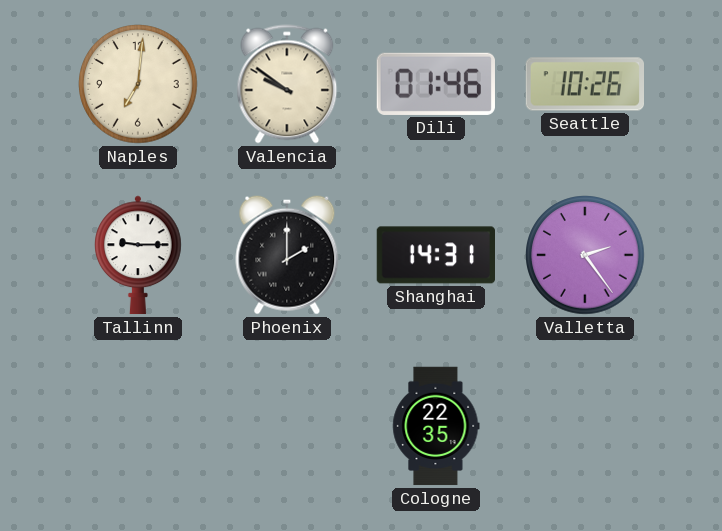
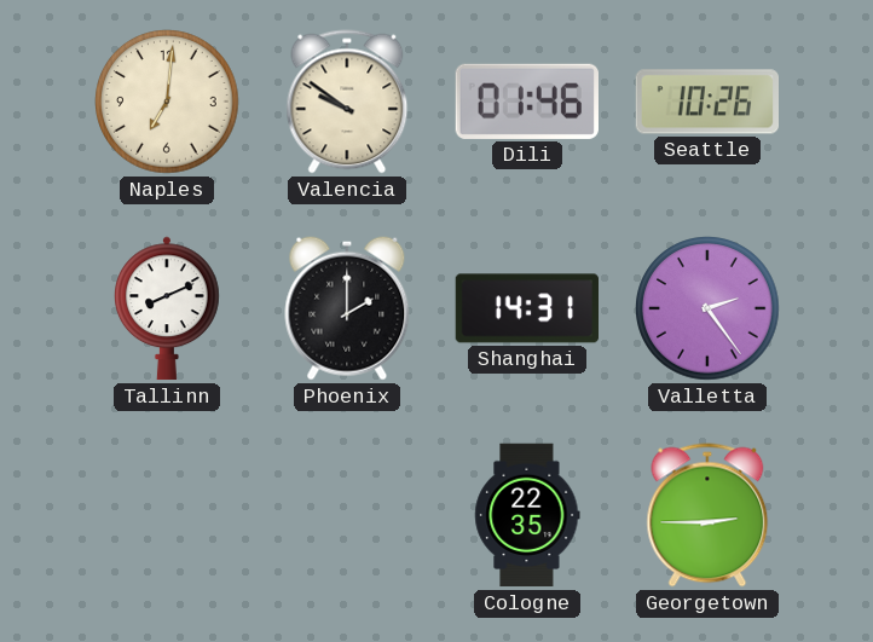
Tallinn: 9:15 -> 8:11 (168, 308)
Georgetown: none -> 2:45 (707, 515)
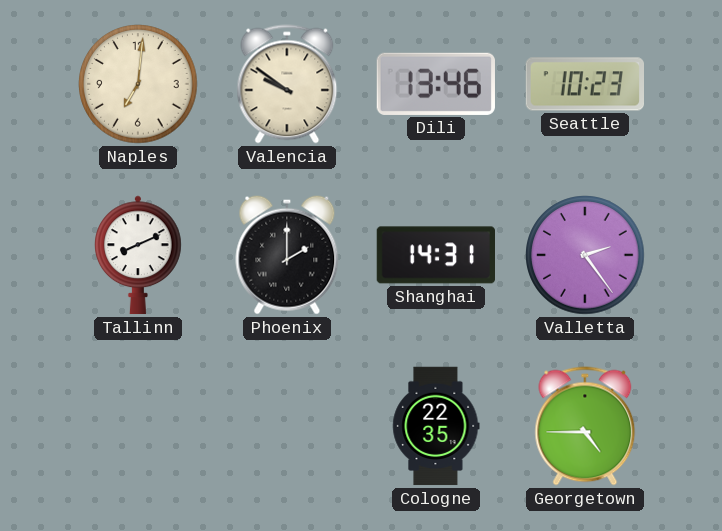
Dili: 01:46 -> 13:46 (436, 84)
Seattle: 10:26 -> 10:23 (585, 84)
Georgetown: 2:45 -> 4:45 (585, 426)
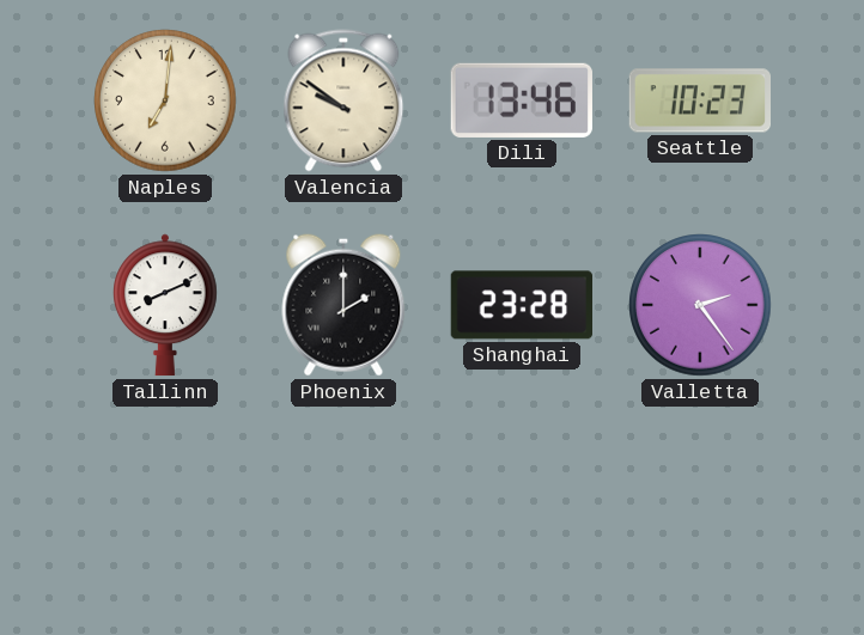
Shanghai: 14:31 -> 23:28 (521, 305)
Cologne: 22:35 -> none (436, 426)
Georgetown: 4:45 -> none (585, 426)
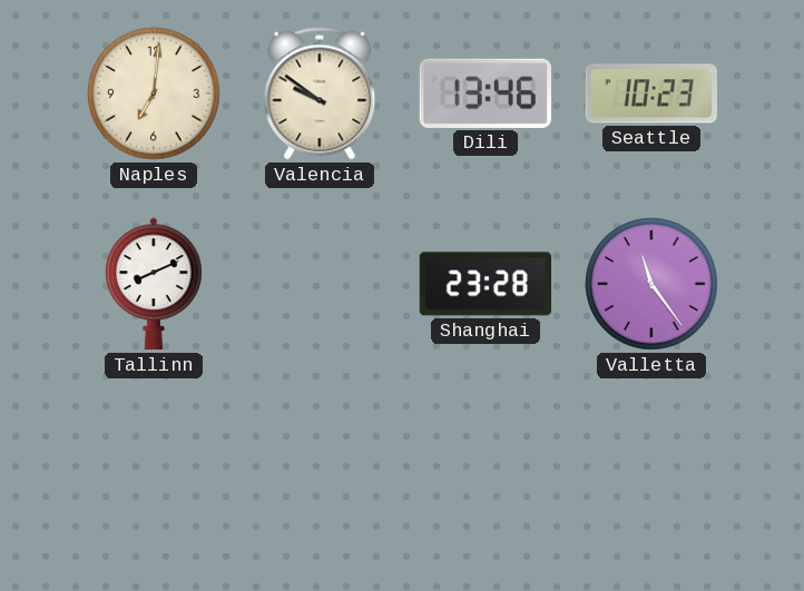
Phoenix: 2:00 -> none (343, 305)
Valletta: 2:24 -> 11:24 (651, 284)
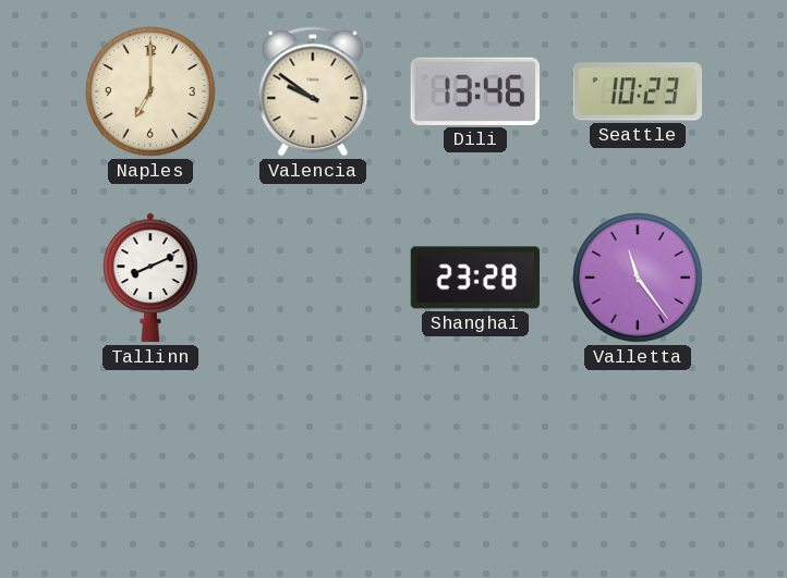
Naples: 7:01 -> 7:00 (150, 91)
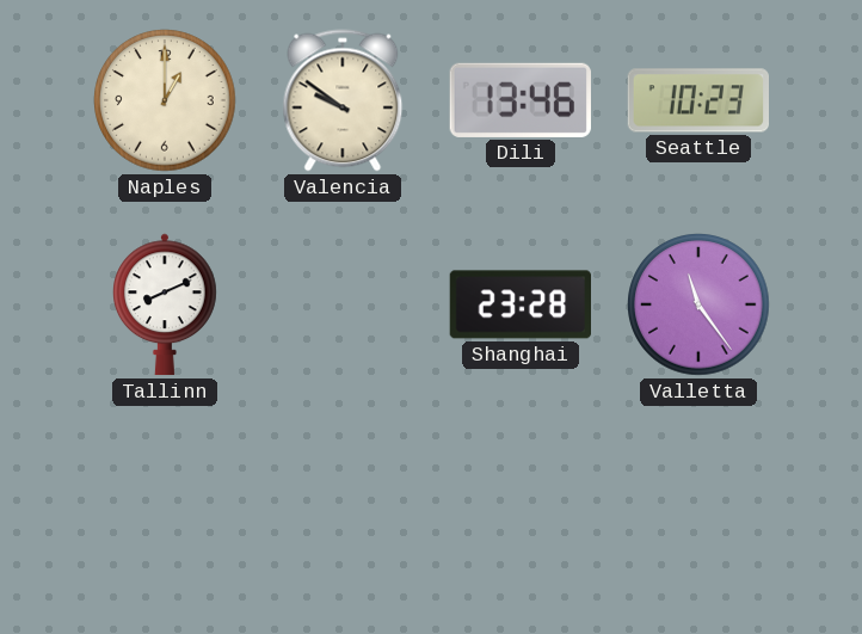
Naples: 7:00 -> 1:00 (165, 100)
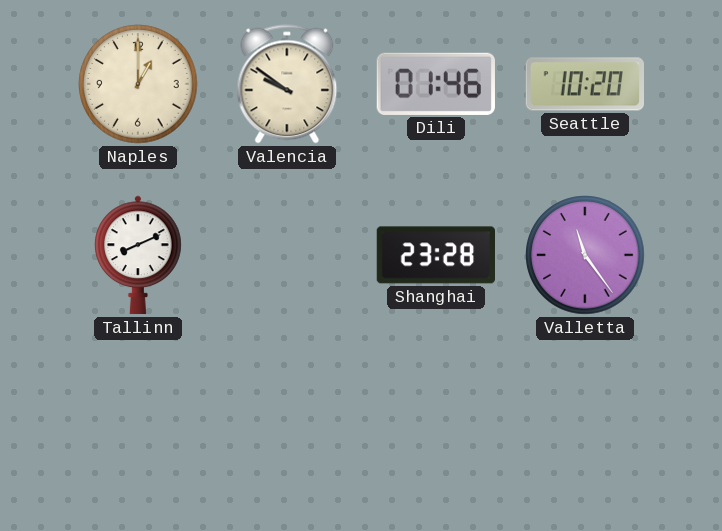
Dili: 13:46 -> 01:46 (436, 84)
Seattle: 10:23 -> 10:20 (585, 84)
